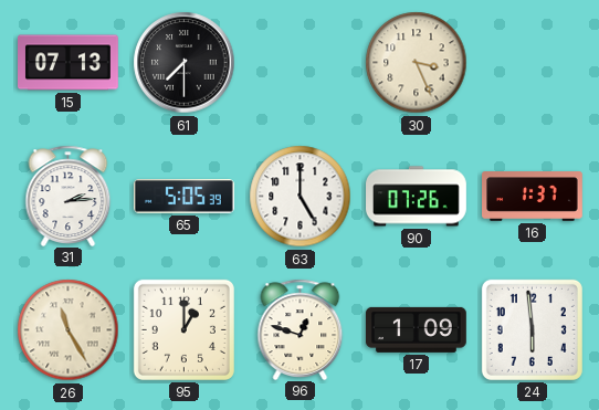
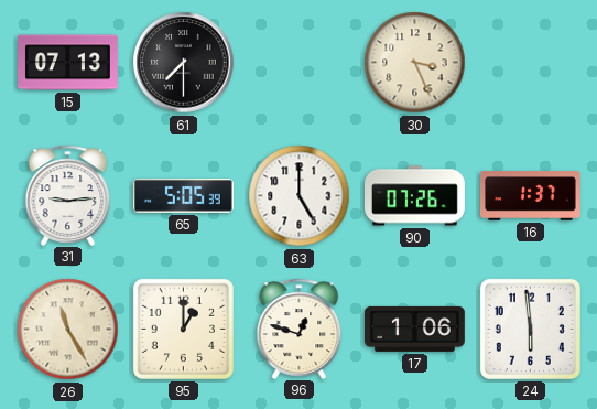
31: 2:14 -> 9:14 (68, 195)
17: 1:09 -> 1:06 (414, 329)
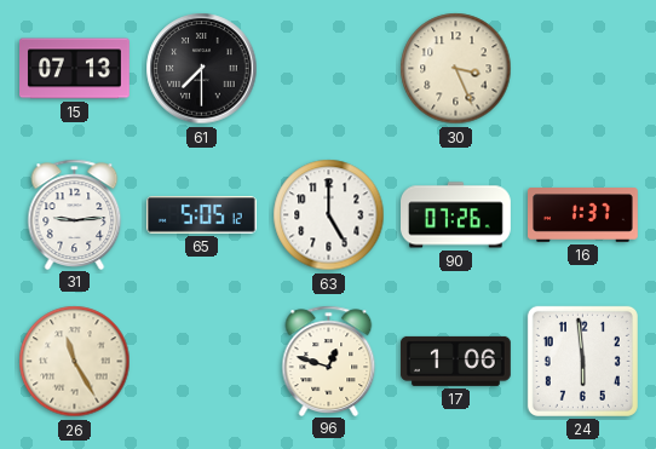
65: 5:05:39 -> 5:05:12 (201, 215)
95: 1:00 -> none (183, 329)
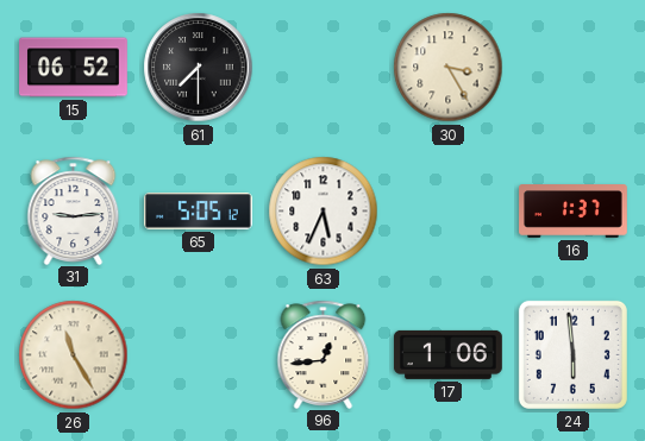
15: 07:13 -> 06:52 (74, 68)
30: 3:26 -> 3:25 (449, 68)
63: 5:00 -> 5:34 (324, 212)
90: 07:26 -> none (456, 215)
96: 12:48 -> 12:44 (324, 354)
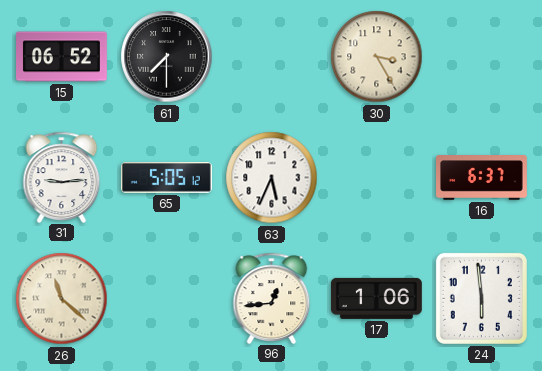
16: 1:37 -> 6:37 (482, 178)
26: 11:25 -> 11:22 (62, 299)
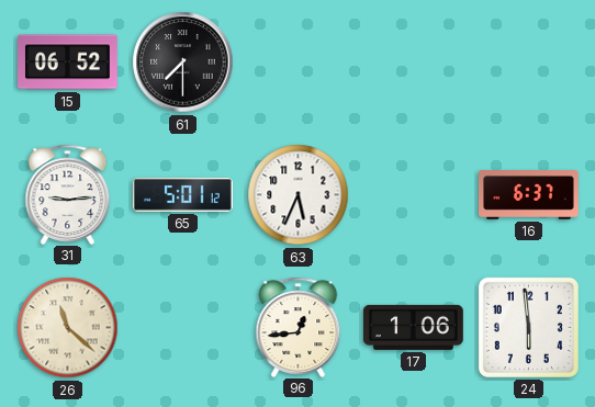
30: 3:25 -> none (377, 57)
65: 5:05 -> 5:01 (182, 195)
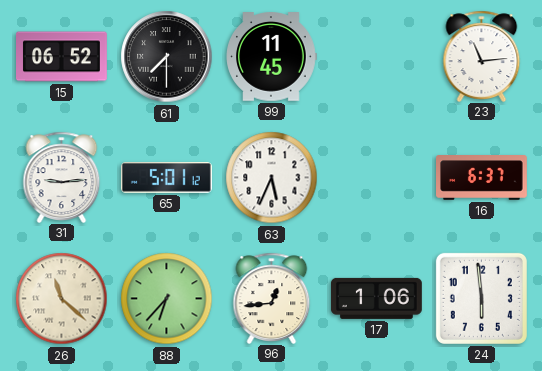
99: none -> 11:45 (271, 57)
23: none -> 11:14 (482, 56)
88: none -> 6:37 (167, 299)
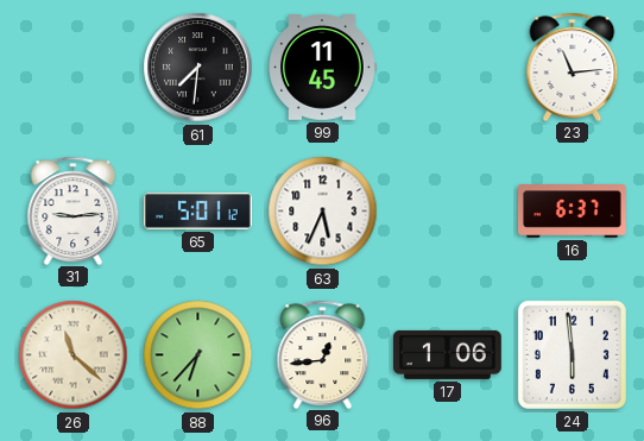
15: 06:52 -> none (62, 57)
61: 7:30 -> 7:31 (198, 68)
